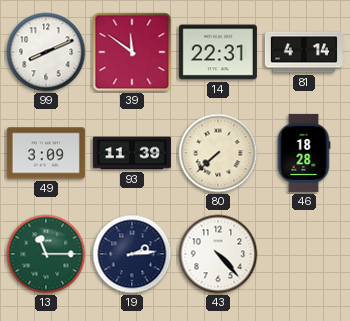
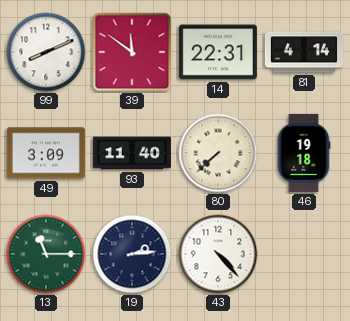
93: 11:39 -> 11:40 (132, 153)
46: 18:28 -> 19:18 (304, 153)
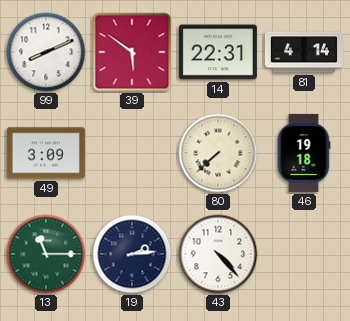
39: 11:51 -> 5:51 (132, 52)
93: 11:40 -> none (132, 153)
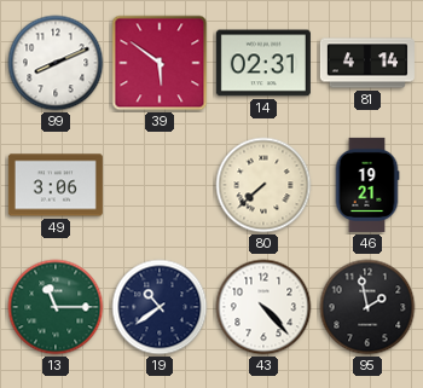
14: 22:31 -> 02:31 (263, 63)
49: 3:09 -> 3:06 (56, 185)
46: 19:18 -> 19:21 (367, 185)
19: 2:14 -> 10:39 (160, 307)
95: none -> 1:58 (367, 307)
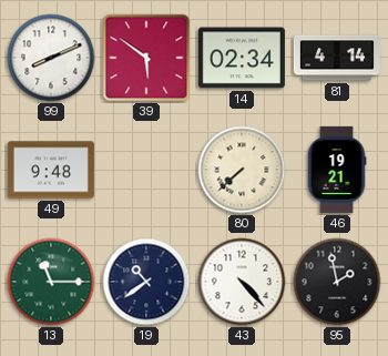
14: 02:31 -> 02:34 (242, 58)
49: 3:06 -> 9:48 (51, 170)
